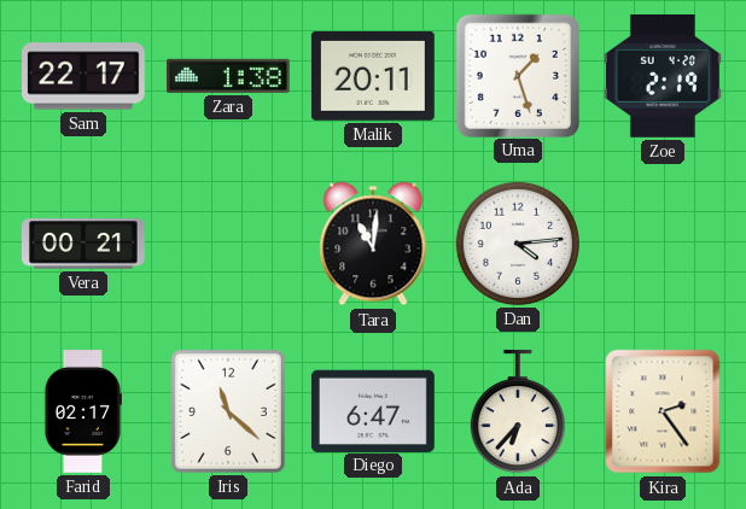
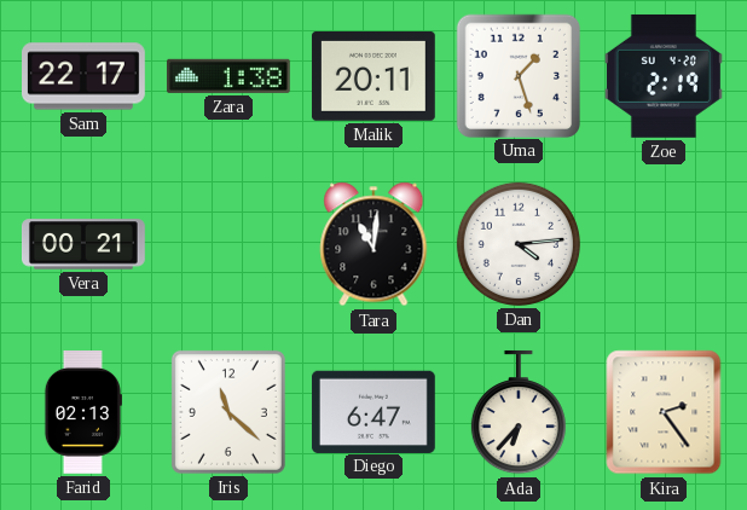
Farid: 02:17 -> 02:13 (82, 413)
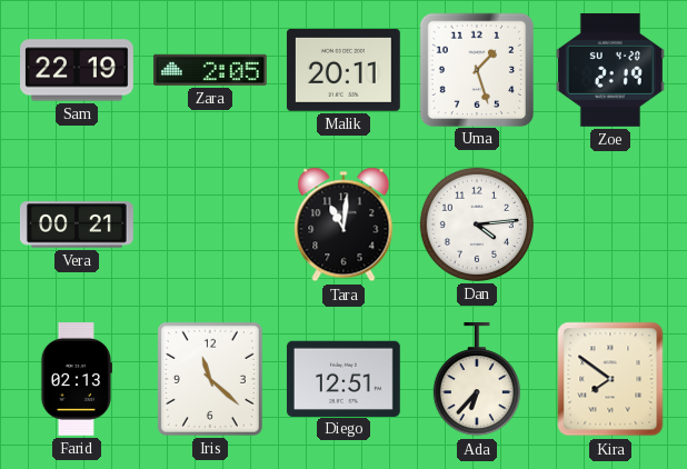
Sam: 22:17 -> 22:19 (78, 70)
Zara: 1:38 -> 2:05 (210, 70)
Diego: 6:47 -> 12:51 (343, 378)
Kira: 2:24 -> 7:51 (610, 379)
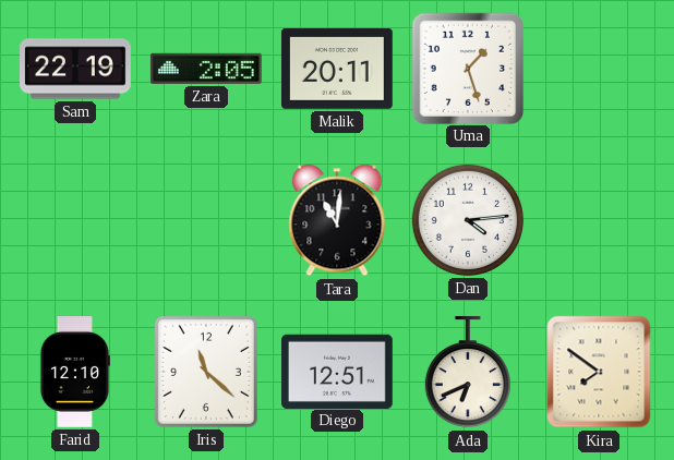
Zoe: 2:19 -> none (610, 70)
Vera: 00:21 -> none (77, 224)
Farid: 02:13 -> 12:10 (74, 373)
Ada: 6:37 -> 6:41 (468, 372)
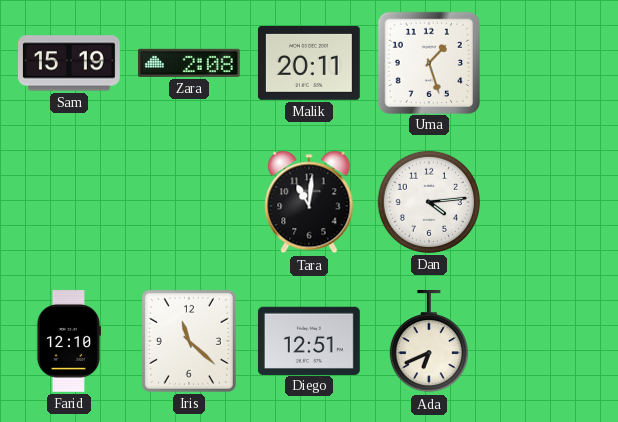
Sam: 22:19 -> 15:19 (70, 63)
Zara: 2:05 -> 2:08 (189, 63)
Kira: 7:51 -> none (599, 372)
